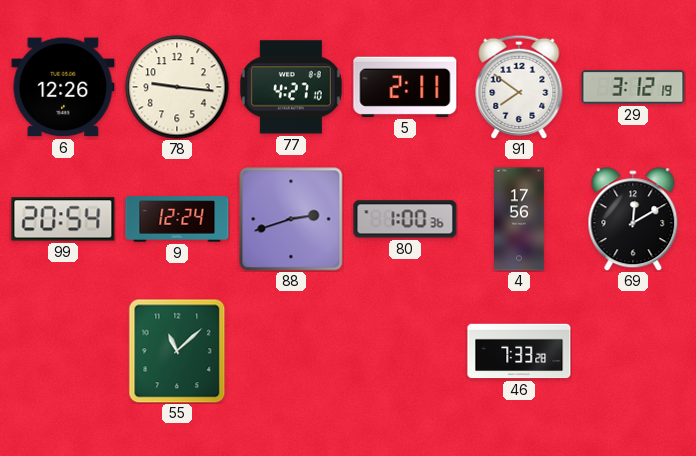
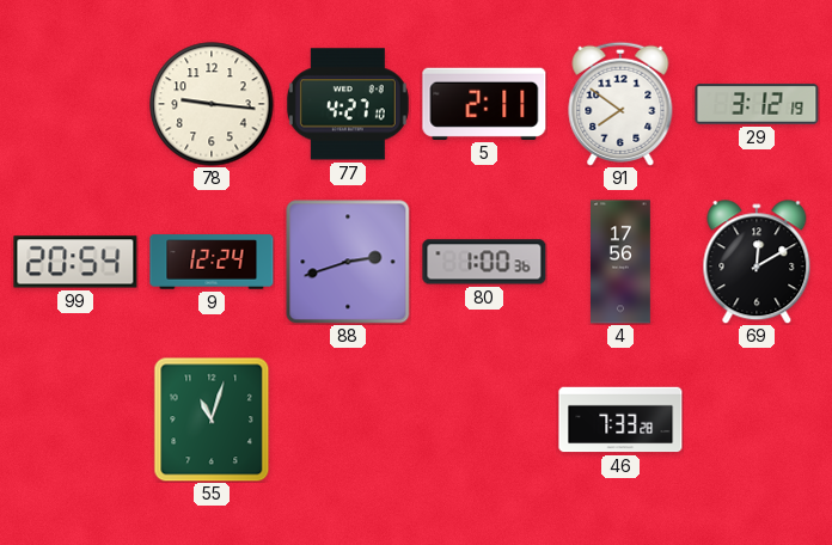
6: 12:26 -> none (63, 87)
55: 11:08 -> 11:03 (212, 420)
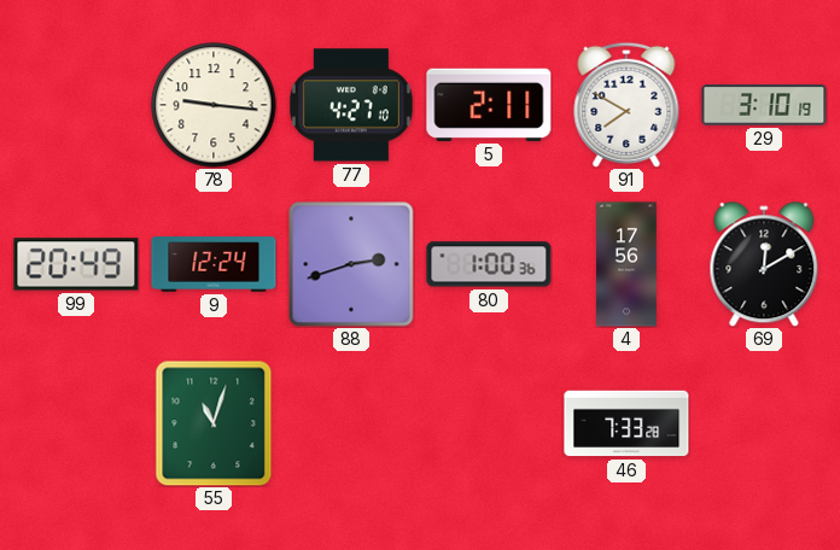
91: 7:51 -> 7:50 (626, 105)
29: 3:12 -> 3:10 (764, 105)
99: 20:54 -> 20:49 (76, 264)
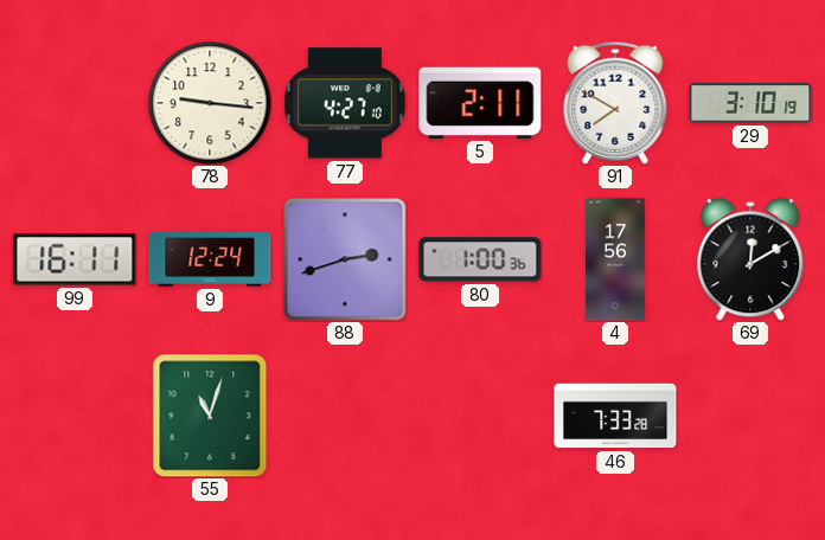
99: 20:49 -> 16:11 (75, 259)
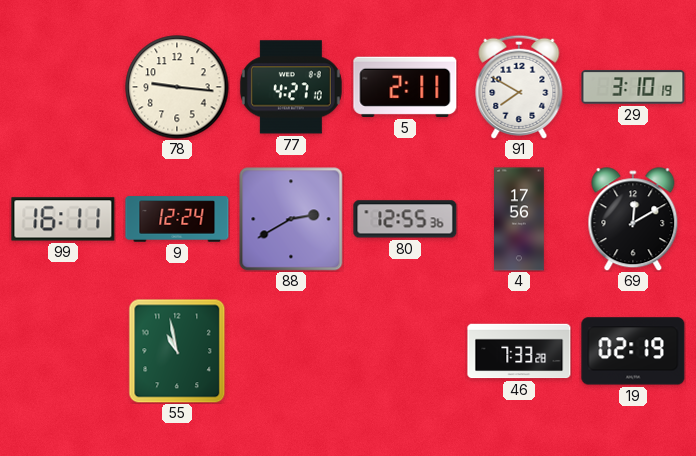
88: 2:42 -> 2:40 (291, 219)
80: 1:00 -> 12:55 (405, 219)
55: 11:03 -> 10:58 (177, 351)
19: none -> 02:19 (633, 351)
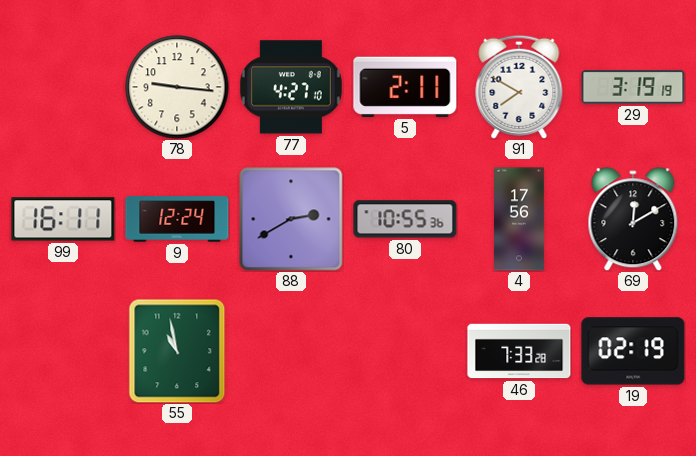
29: 3:10 -> 3:19 (633, 87)
80: 12:55 -> 10:55 (405, 219)
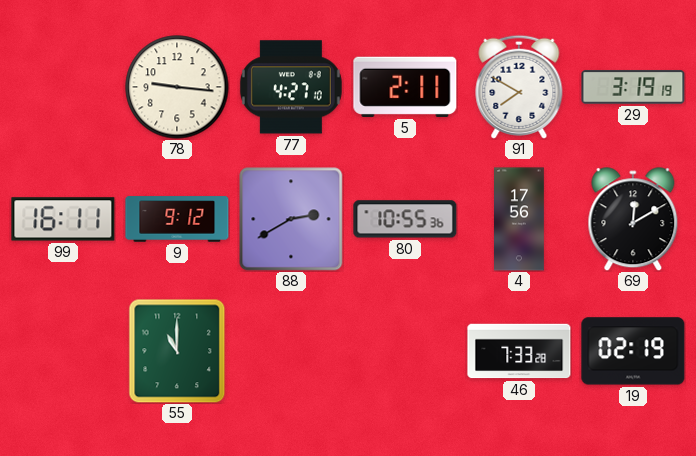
9: 12:24 -> 9:12 (177, 219)
55: 10:58 -> 11:00 (177, 351)
